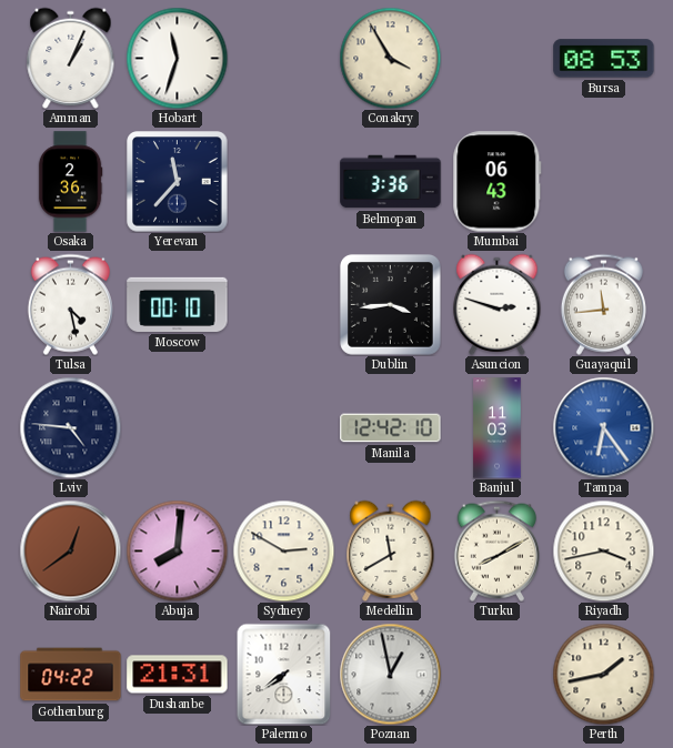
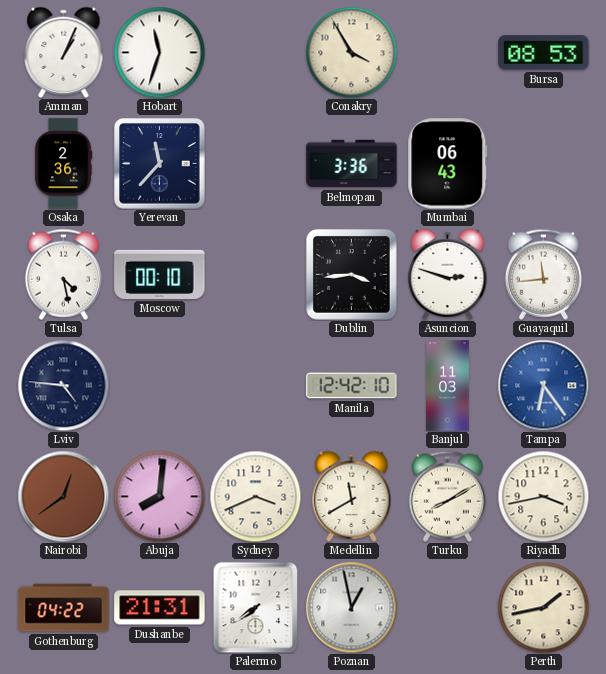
Sydney: 2:50 -> 3:41 (255, 496)
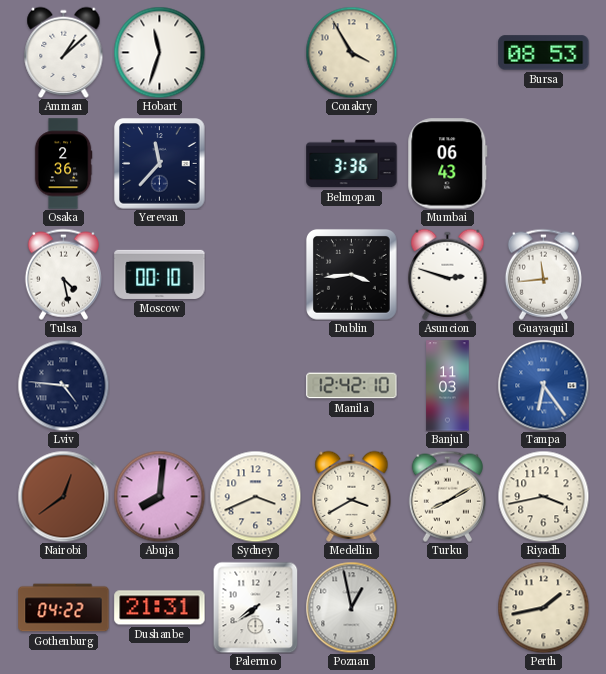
Amman: 1:04 -> 1:08 (64, 52)
Medellin: 11:40 -> 3:40 (352, 496)
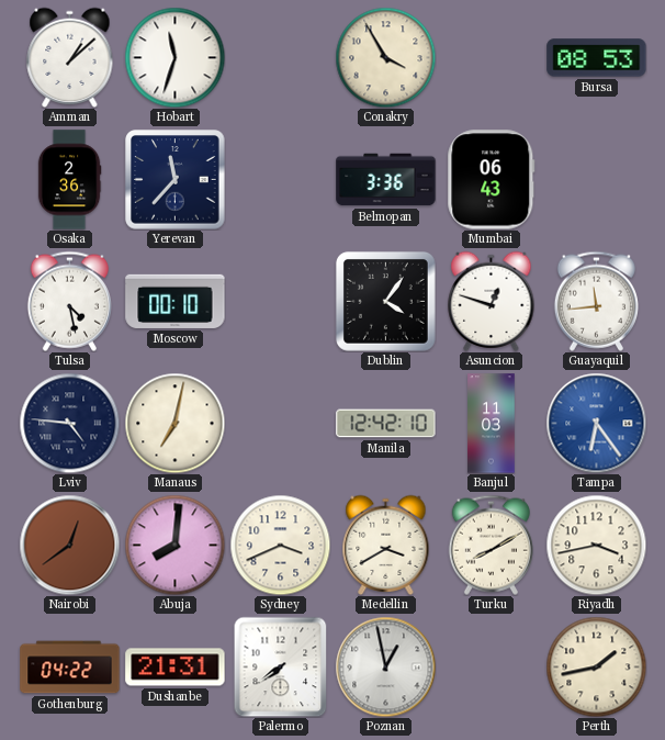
Dublin: 3:44 -> 4:06 (385, 301)
Asuncion: 2:48 -> 12:48 (492, 301)
Manaus: none -> 7:02 (174, 423)
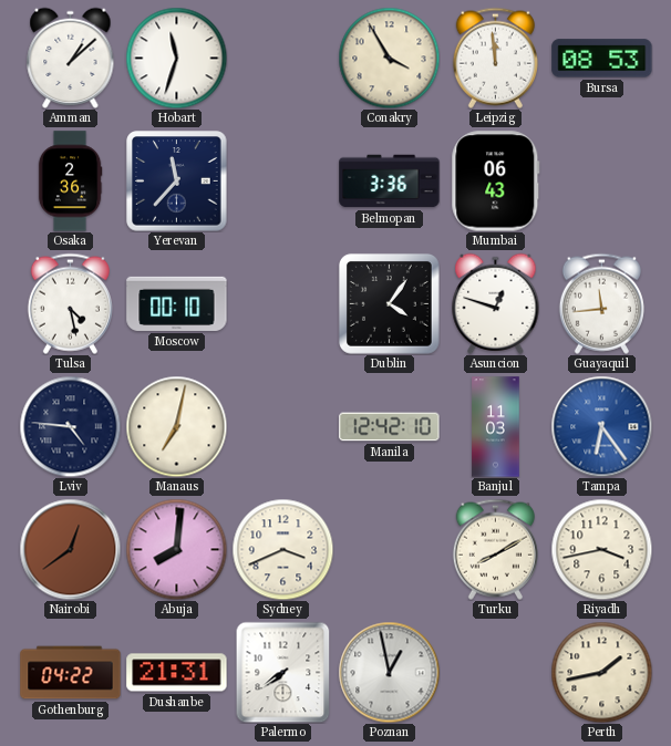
Leipzig: none -> 11:59 (495, 58)
Medellin: 3:40 -> none (386, 545)
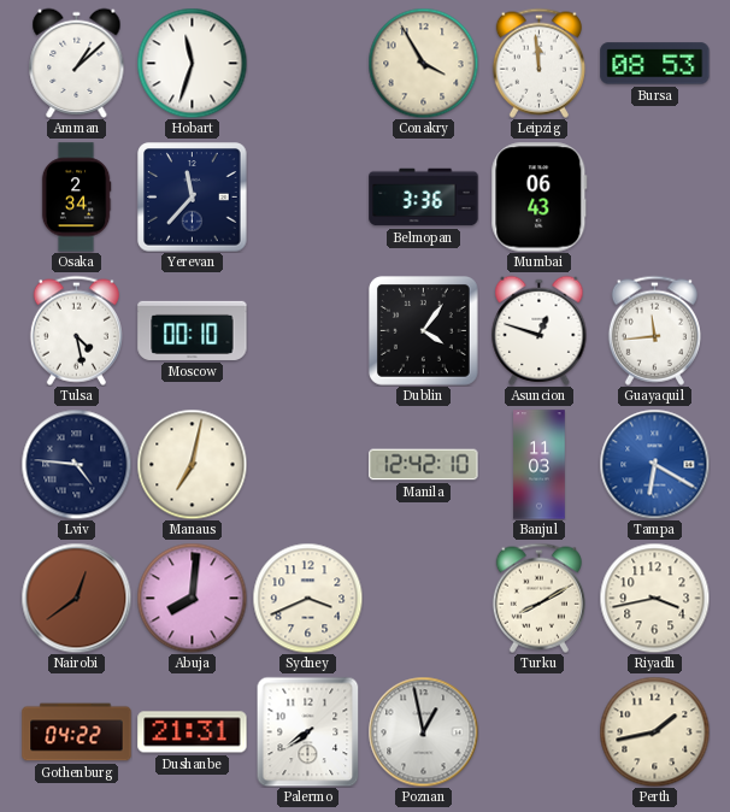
Osaka: 2:36 -> 2:34 (76, 198)
Tampa: 6:24 -> 6:20 (654, 464)
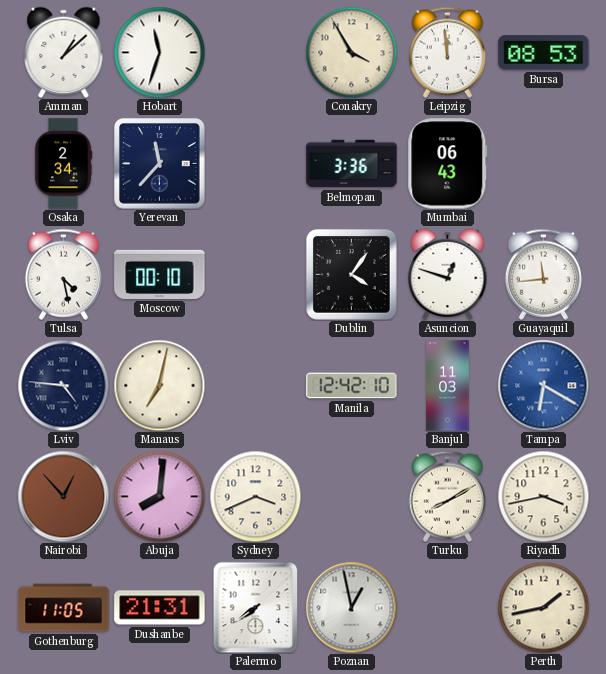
Nairobi: 12:39 -> 12:53 (63, 496)
Gothenburg: 04:22 -> 11:05 (64, 608)
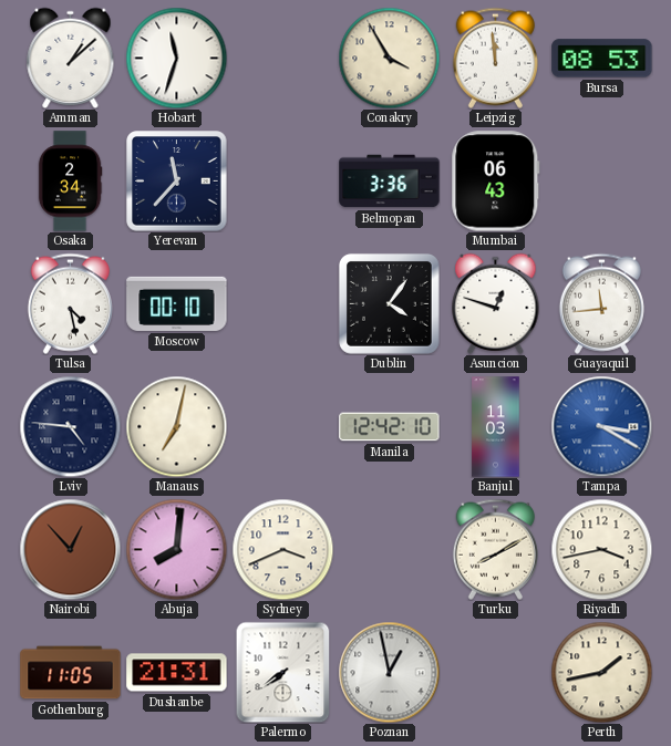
Tampa: 6:20 -> 3:20 (601, 426)
